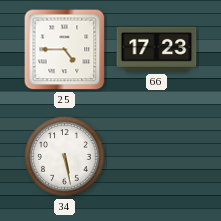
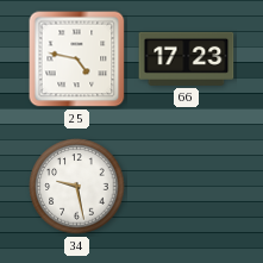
25: 4:45 -> 4:47 (77, 60)
34: 5:28 -> 9:28 (77, 187)
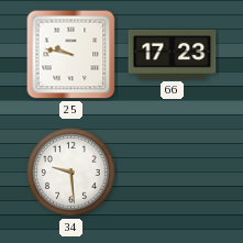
25: 4:47 -> 9:47 (71, 55)
34: 9:28 -> 9:29 (71, 173)
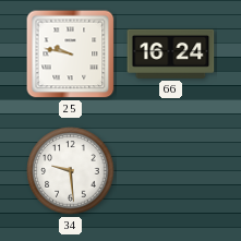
66: 17:23 -> 16:24 (171, 53)
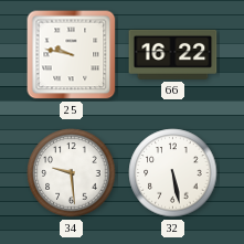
66: 16:24 -> 16:22 (173, 54)
32: none -> 5:28 (173, 173)
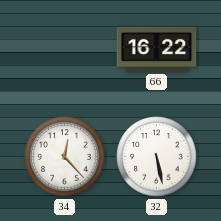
25: 9:47 -> none (72, 55)
34: 9:29 -> 12:23 (65, 157)
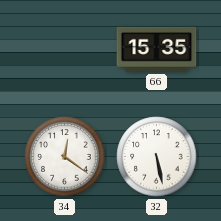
66: 16:22 -> 15:35 (157, 49)
34: 12:23 -> 12:21 (65, 157)
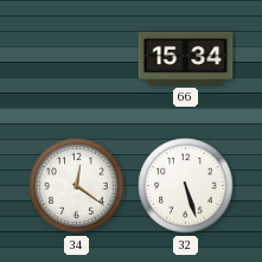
66: 15:35 -> 15:34 (186, 58)
32: 5:28 -> 5:27 (186, 186)
